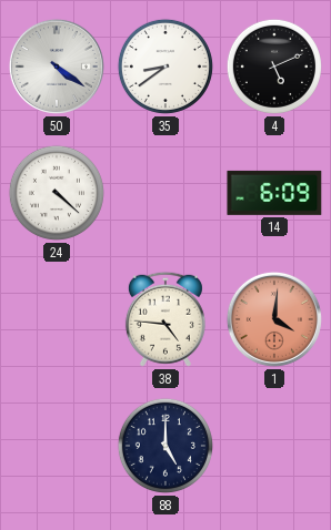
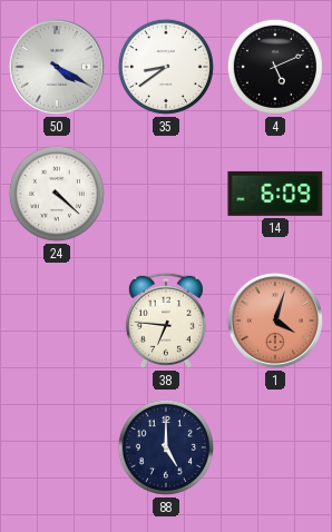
50: 4:21 -> 4:20 (57, 67)
38: 4:46 -> 6:46 (166, 321)
1: 4:01 -> 4:03 (275, 321)
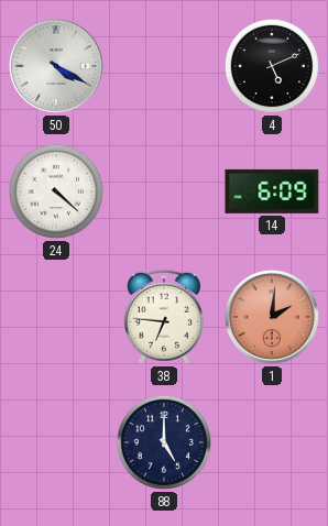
35: 8:39 -> none (166, 67)
1: 4:03 -> 2:01 (272, 317)
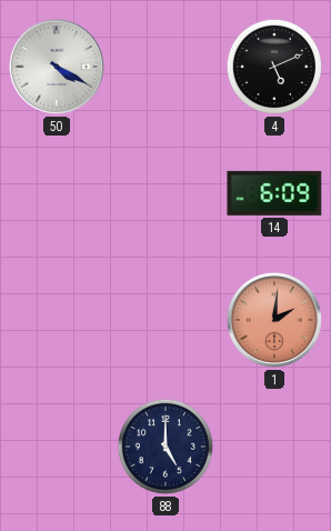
24: 4:22 -> none (56, 191)
38: 6:46 -> none (164, 317)
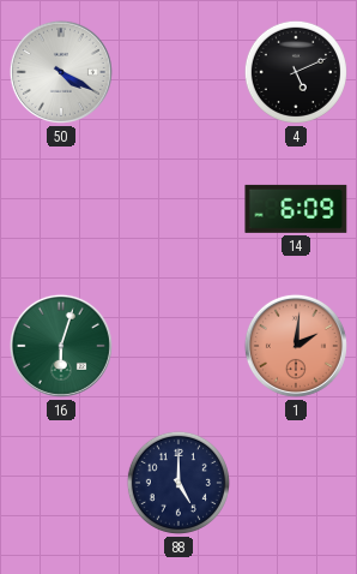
16: none -> 6:03 (61, 346)
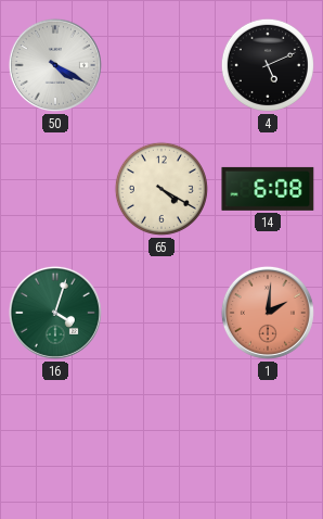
65: none -> 4:20 (161, 189)
14: 6:09 -> 6:08 (268, 189)
16: 6:03 -> 4:03 (55, 313)
88: 5:00 -> none (179, 483)
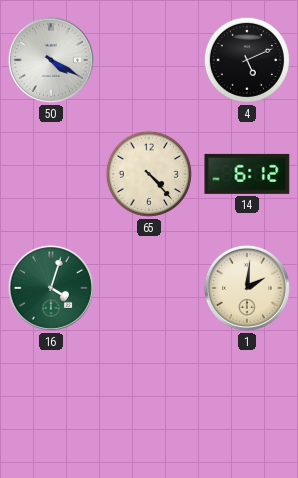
65: 4:20 -> 4:23 (149, 174)
14: 6:08 -> 6:12 (247, 174)
1 dial: salmon -> cream (247, 288)
